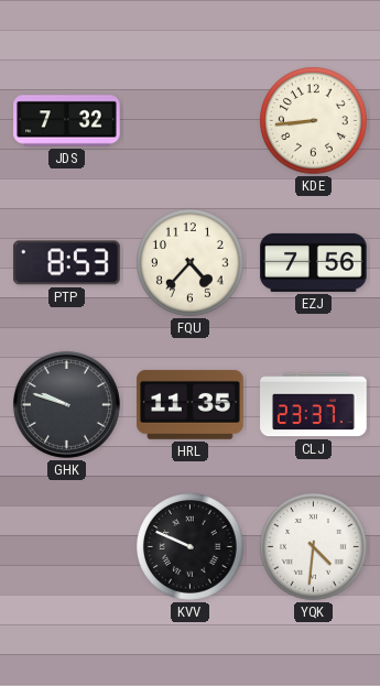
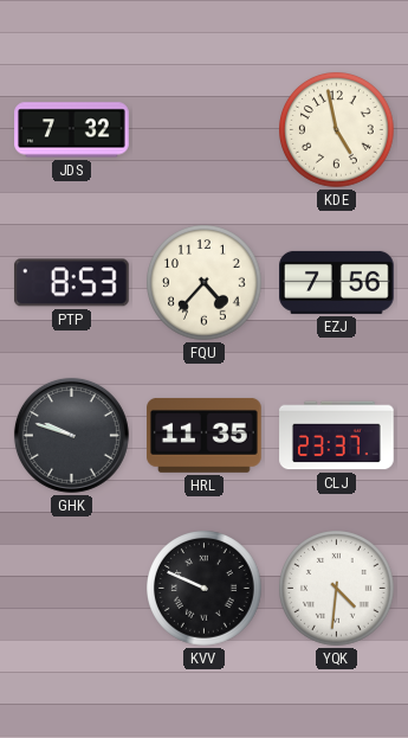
KDE: 8:44 -> 4:58 (337, 130)
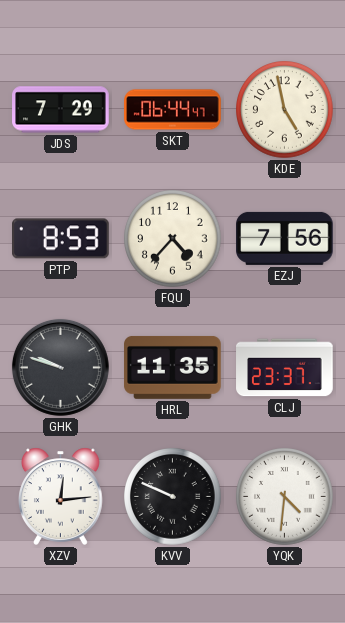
JDS: 7:32 -> 7:29 (61, 110)
SKT: none -> 06:44 (173, 110)
XZV: none -> 12:14 (61, 496)
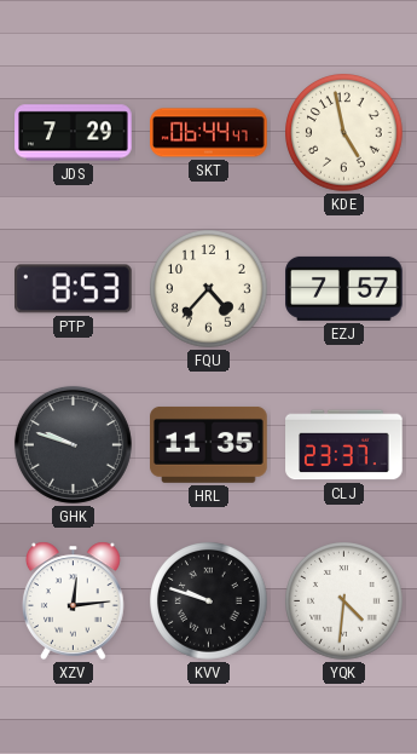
EZJ: 7:56 -> 7:57 (344, 288)
KVV: 9:49 -> 9:48 (209, 602)
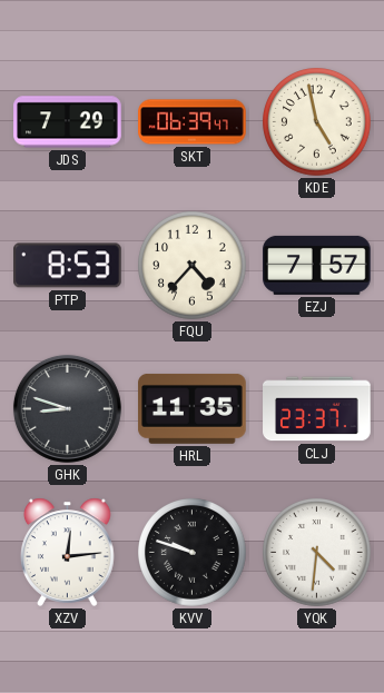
SKT: 06:44 -> 06:39 (193, 122)
GHK: 9:48 -> 8:48 (67, 408)
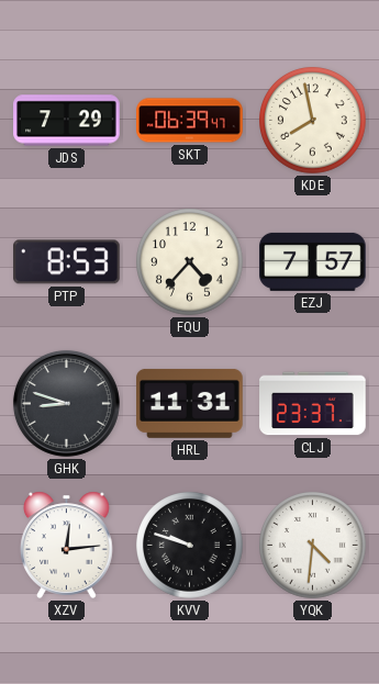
KDE: 4:58 -> 7:58 (313, 121)
HRL: 11:35 -> 11:31 (190, 403)
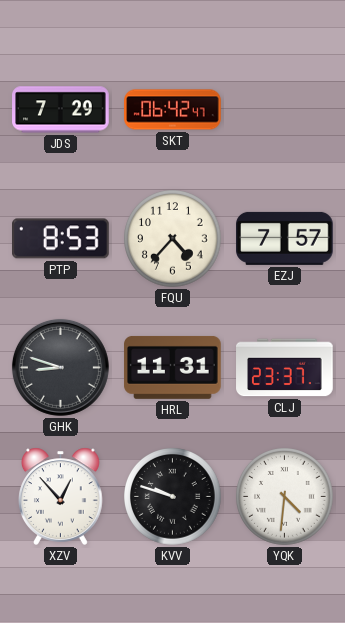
SKT: 06:39 -> 06:42 (173, 110)
KDE: 7:58 -> none (313, 121)
XZV: 12:14 -> 12:53 (61, 496)
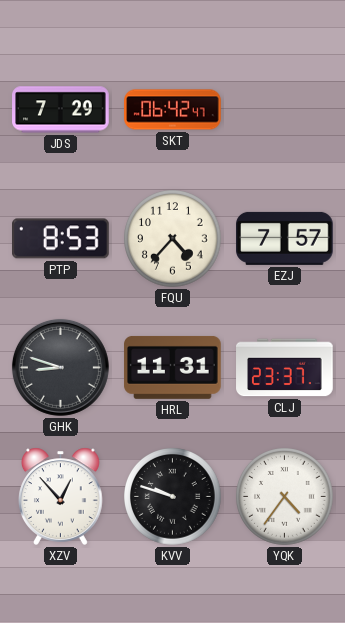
YQK: 4:31 -> 4:36 (285, 497)
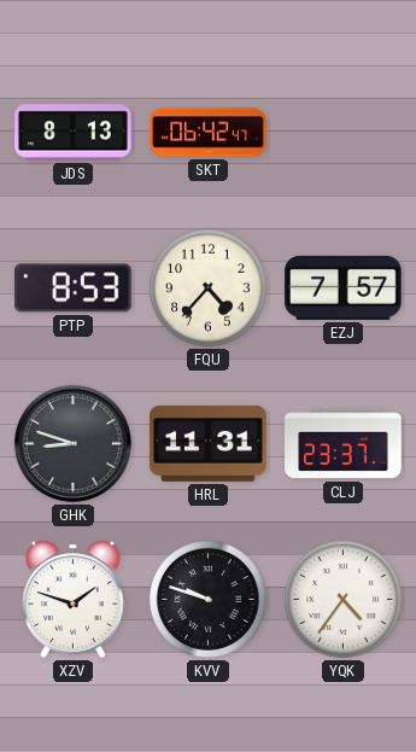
JDS: 7:29 -> 8:13 (74, 133)
XZV: 12:53 -> 1:48 (74, 599)
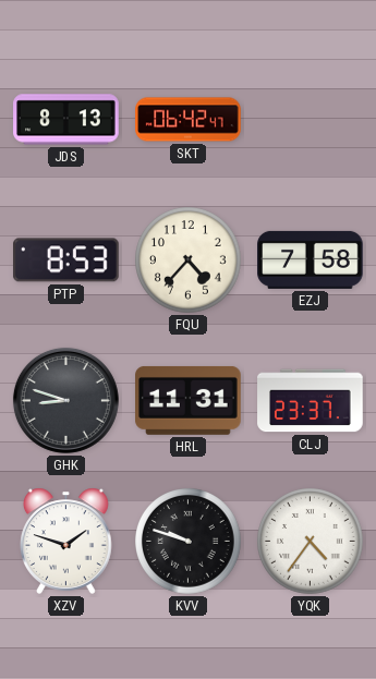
EZJ: 7:57 -> 7:58 (311, 259)
